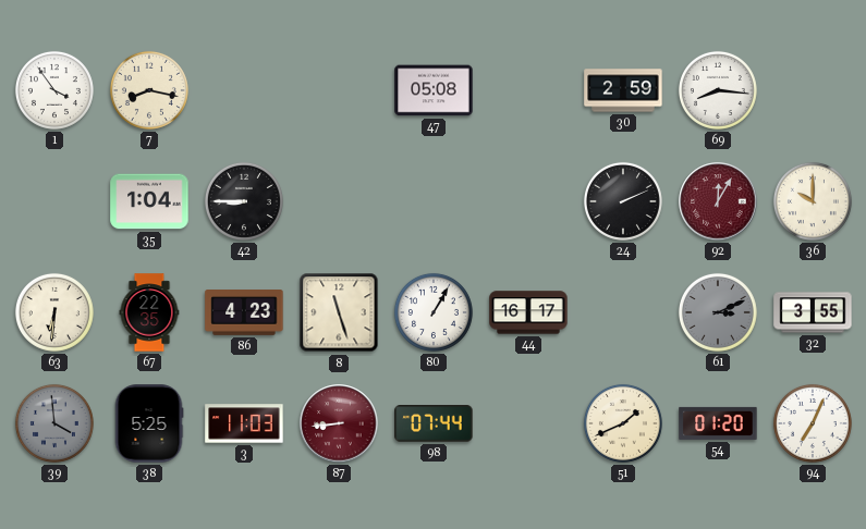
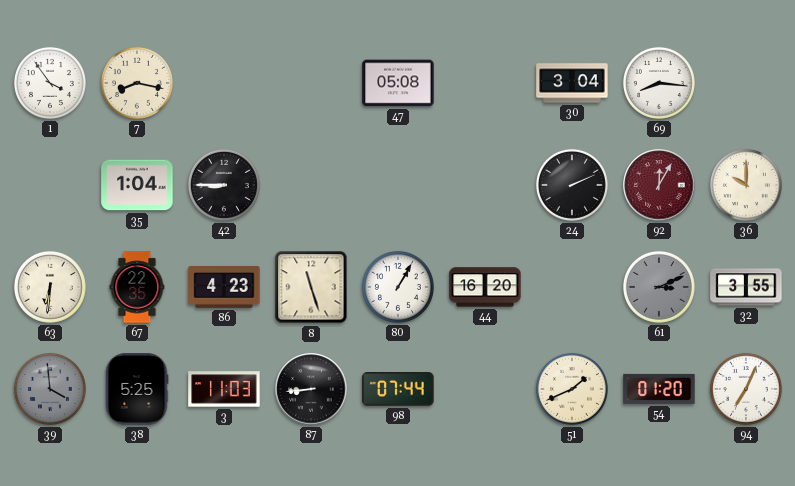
30: 2:59 -> 3:04 (572, 83)
44: 16:17 -> 16:20 (485, 287)
87 dial: burgundy -> black (311, 389)
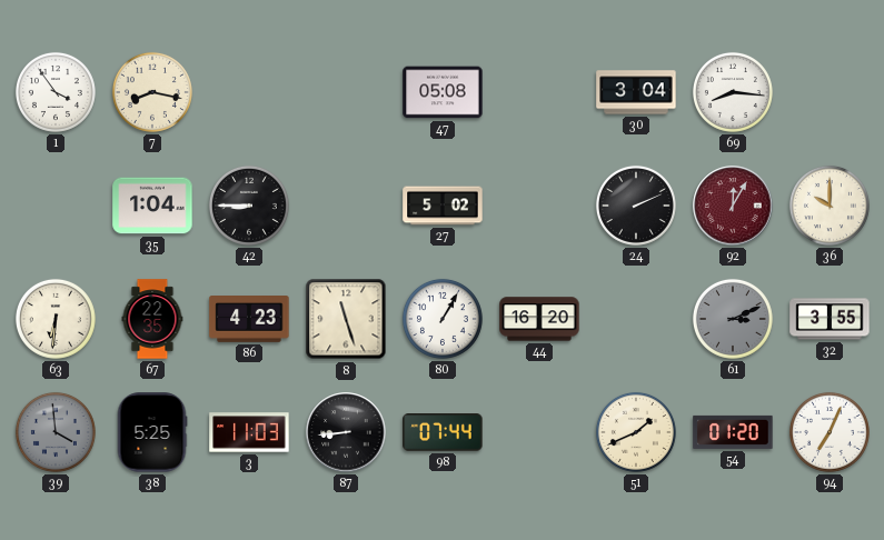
27: none -> 5:02 (443, 206)
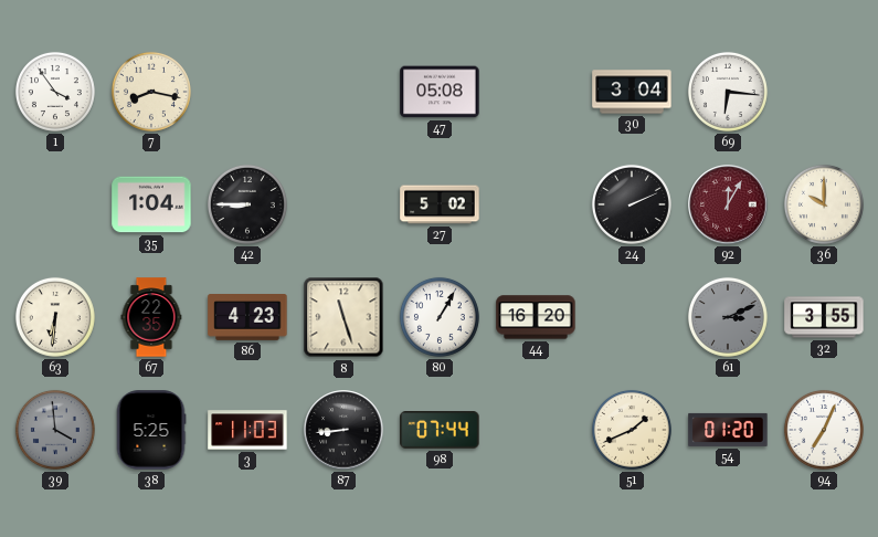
69: 8:16 -> 6:16 (728, 92)
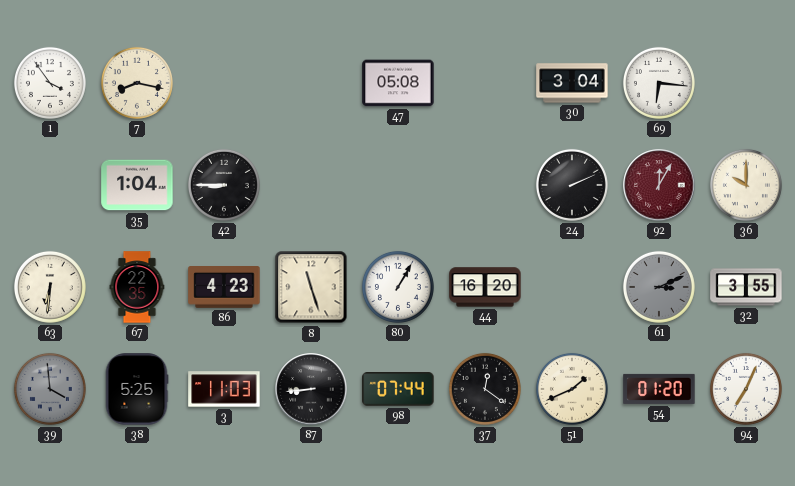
27: 5:02 -> none (440, 204)
37: none -> 12:21 (485, 389)
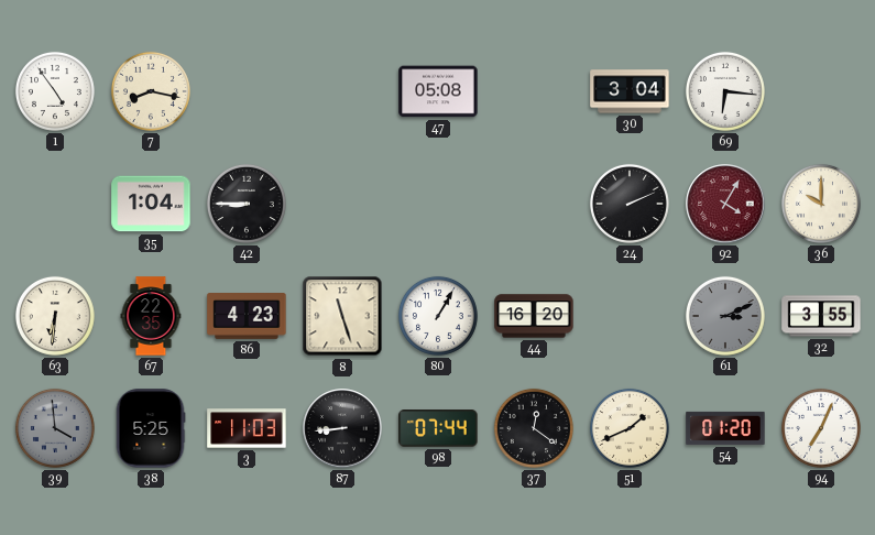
1: 3:54 -> 4:54 (55, 91)
92: 12:05 -> 4:05 (725, 204)
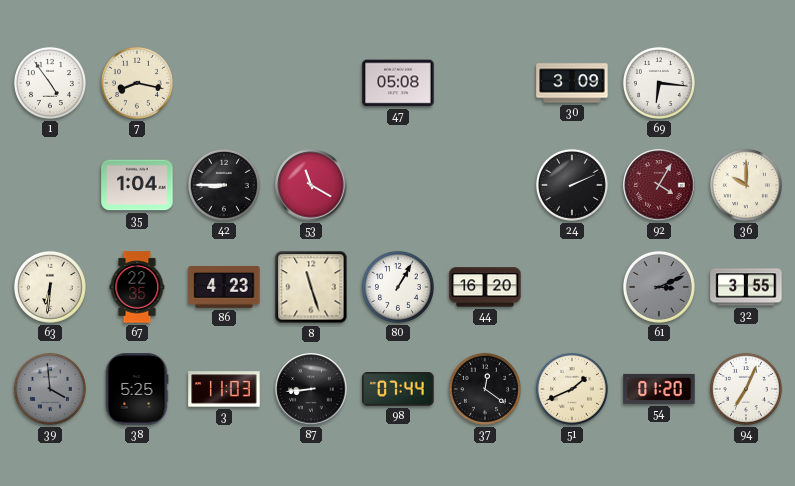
30: 3:04 -> 3:09 (572, 83)
53: none -> 11:20 (311, 185)
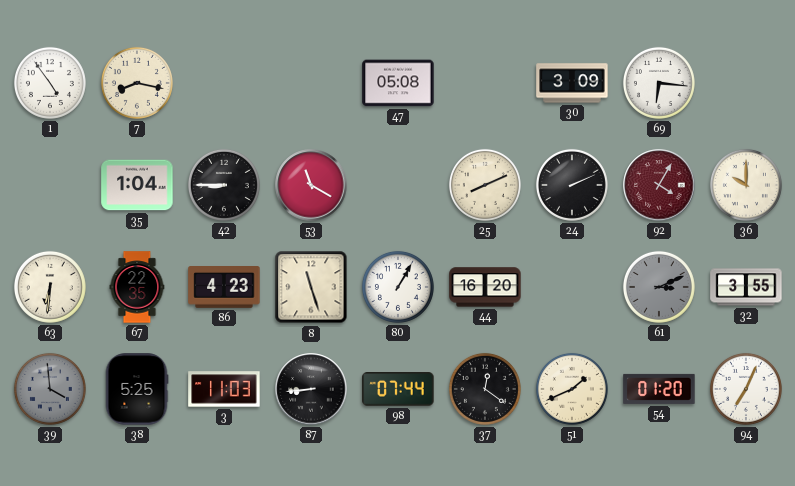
25: none -> 8:11 (485, 185)
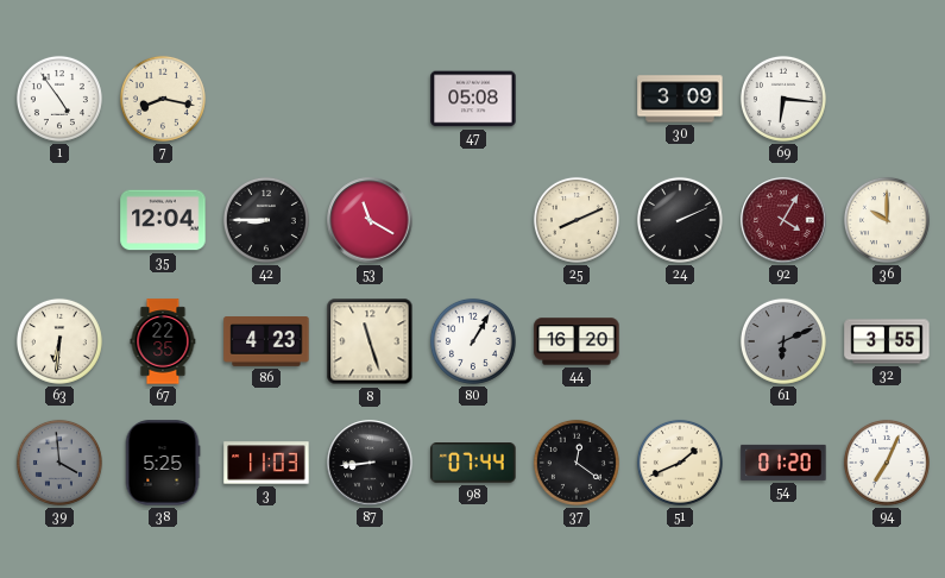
35: 1:04 -> 12:04 (163, 220)
61: 3:11 -> 6:11 (783, 341)
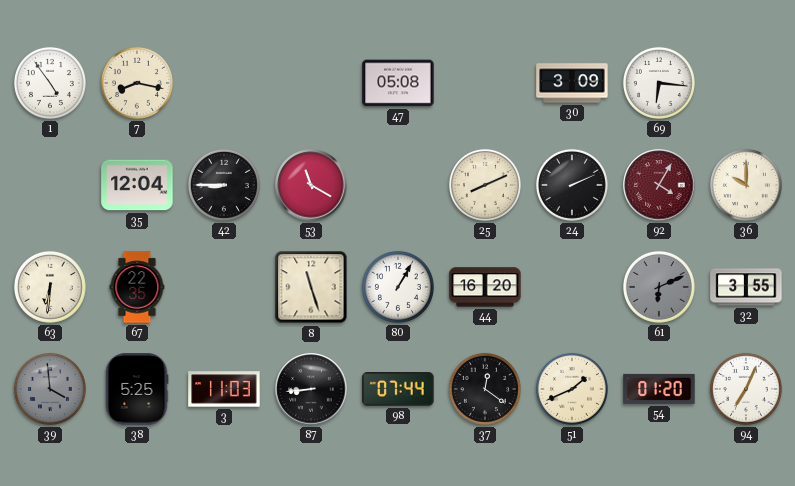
86: 4:23 -> none (266, 343)
